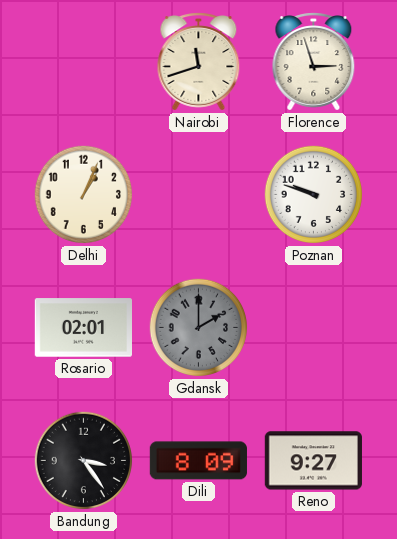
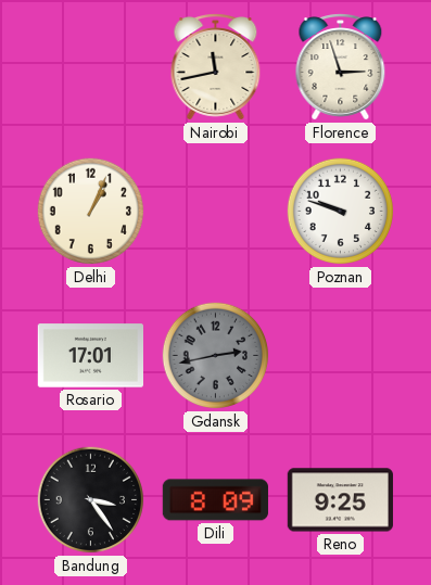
Nairobi: 11:42 -> 11:43 (216, 67)
Rosario: 02:01 -> 17:01 (90, 356)
Gdansk: 2:00 -> 2:43 (216, 356)
Reno: 9:27 -> 9:25 (340, 500)
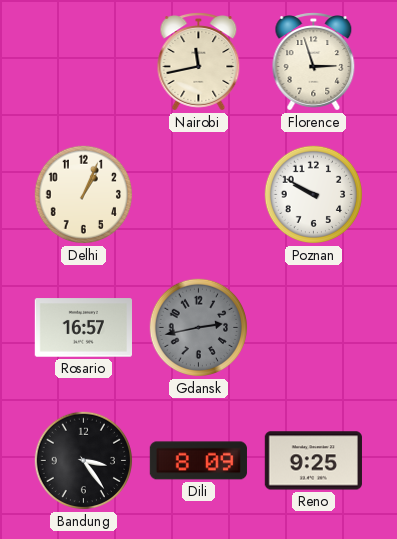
Poznan: 9:48 -> 9:50 (314, 195)
Rosario: 17:01 -> 16:57 (83, 328)
